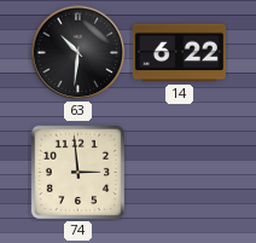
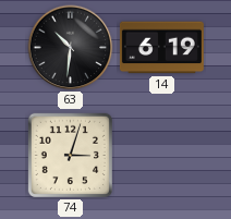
14: 6:22 -> 6:19 (161, 48)
74: 2:59 -> 3:03 (70, 155)
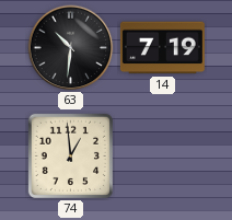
14: 6:19 -> 7:19 (162, 48)
74: 3:03 -> 12:59 (70, 155)
